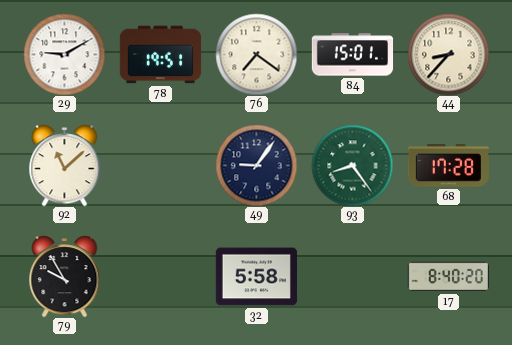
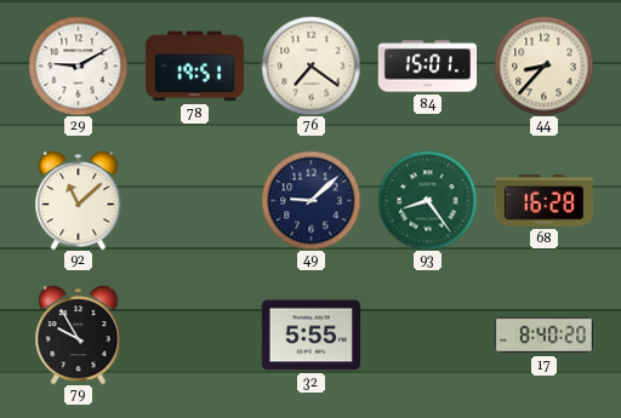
49: 9:06 -> 9:08 (310, 200)
68: 17:28 -> 16:28 (543, 201)
32: 5:58 -> 5:55 (310, 336)
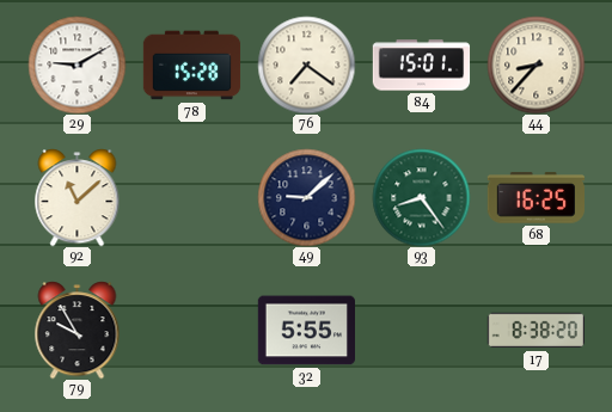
78: 19:51 -> 15:28 (191, 66)
68: 16:28 -> 16:25 (535, 198)
17: 8:40 -> 8:38 (535, 331)
